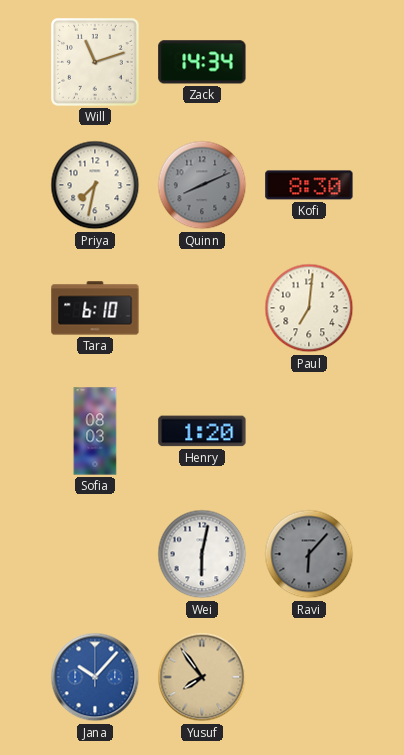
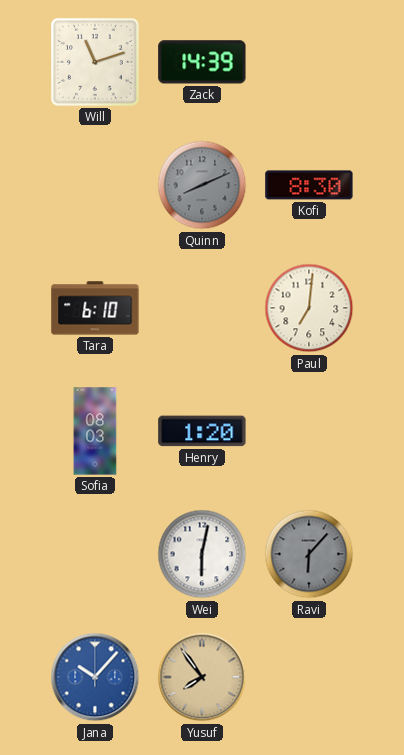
Zack: 14:34 -> 14:39 (202, 62)
Priya: 7:32 -> none (95, 185)
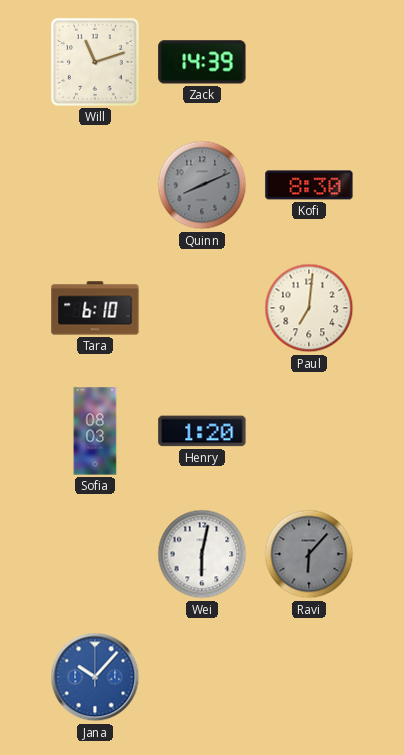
Yusuf: 7:54 -> none (202, 677)
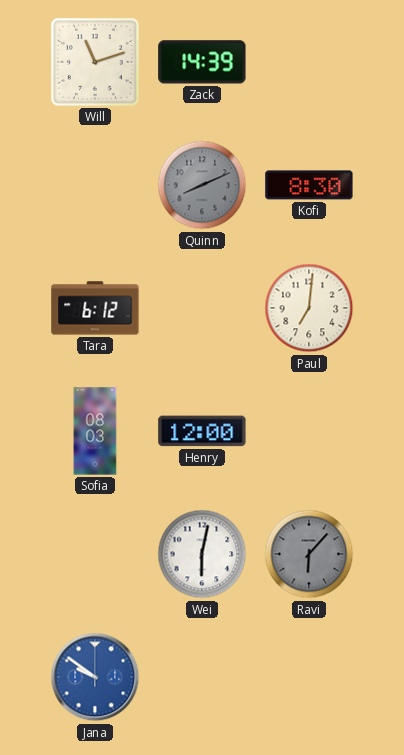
Tara: 6:10 -> 6:12 (95, 308)
Henry: 1:20 -> 12:00 (202, 431)
Jana: 10:07 -> 9:51 (95, 677)
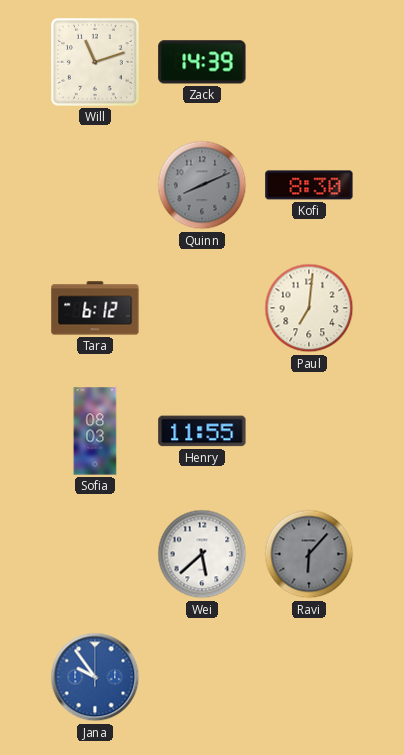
Henry: 12:00 -> 11:55 (202, 431)
Wei: 6:02 -> 5:38 (202, 554)
Jana: 9:51 -> 9:54 (95, 677)
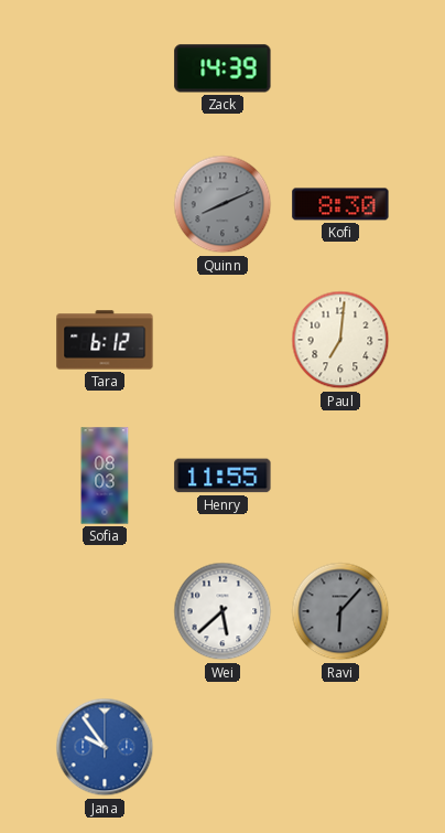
Will: 11:12 -> none (96, 63)
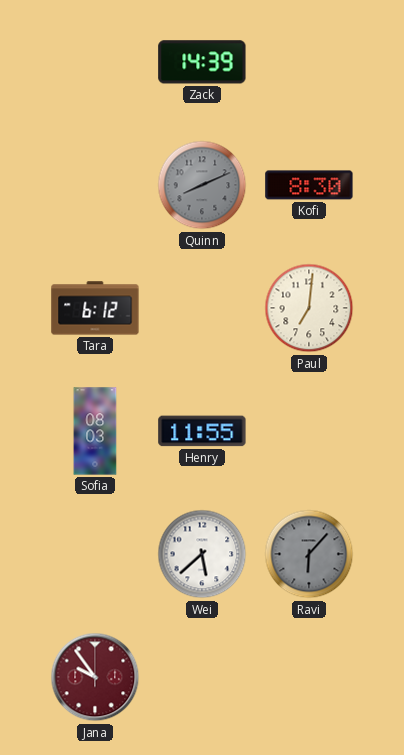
Jana dial: blue -> burgundy (95, 677)
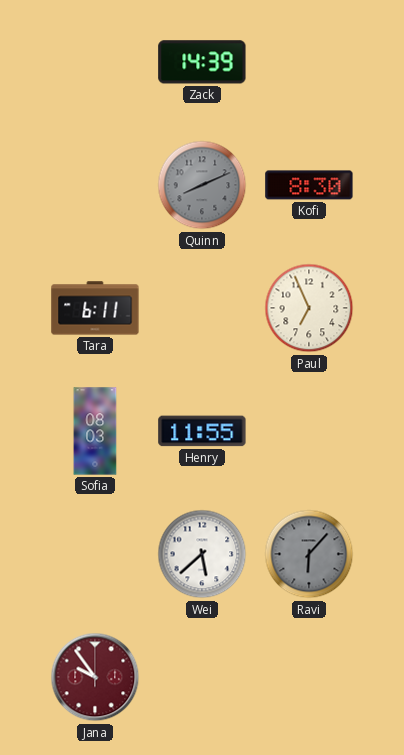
Tara: 6:12 -> 6:11 (95, 308)
Paul: 7:01 -> 6:56 (309, 308)
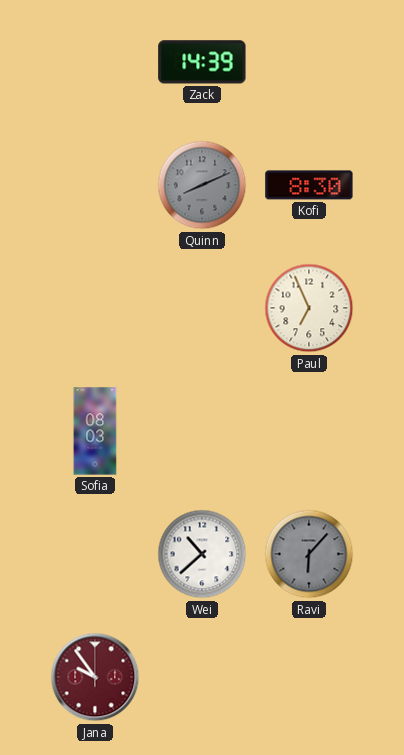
Tara: 6:11 -> none (95, 308)
Henry: 11:55 -> none (202, 431)
Wei: 5:38 -> 10:38 (202, 554)
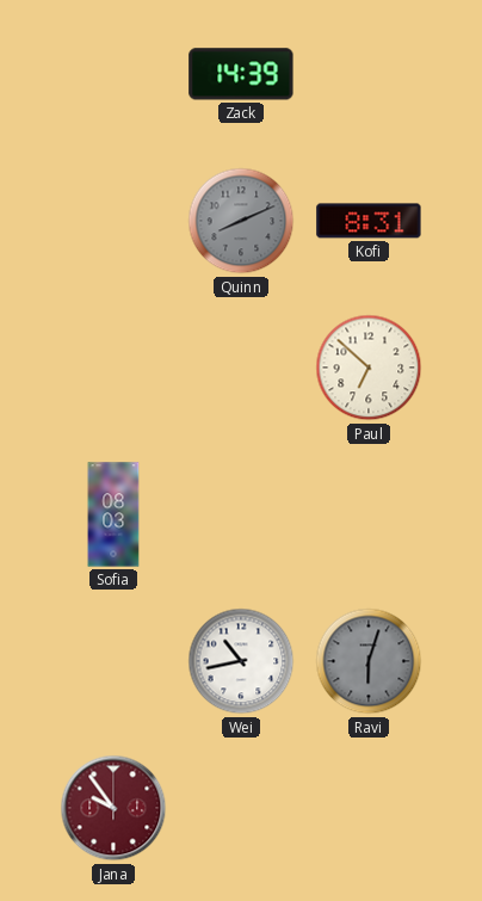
Kofi: 8:30 -> 8:31 (369, 221)
Paul: 6:56 -> 6:52 (369, 368)
Wei: 10:38 -> 10:43 (241, 661)
Ravi: 6:07 -> 6:03 (369, 661)
